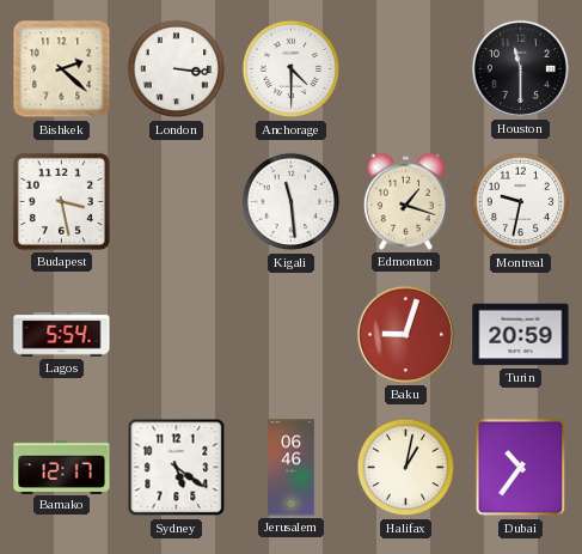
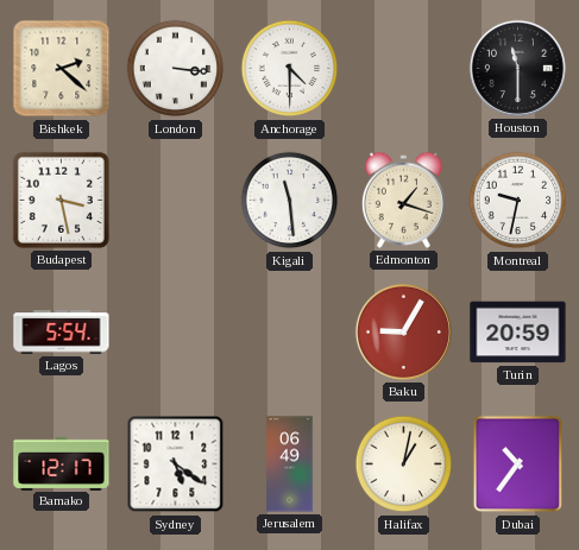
Baku: 9:03 -> 9:05 (403, 331)
Jerusalem: 06:46 -> 06:49 (290, 464)
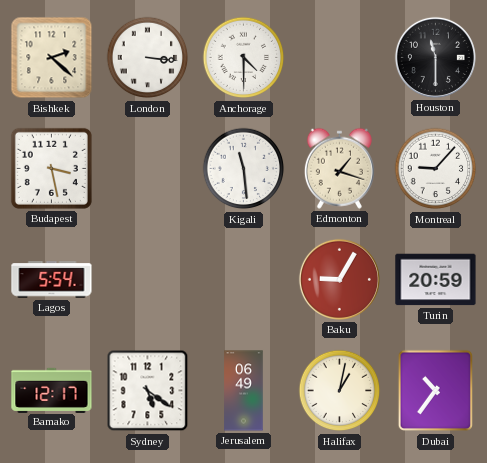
Montreal: 9:32 -> 9:07 (436, 169)
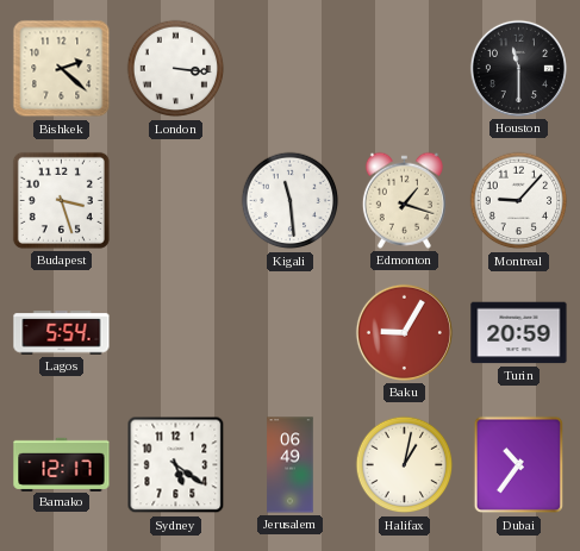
Anchorage: 4:30 -> none (244, 58)
Budapest: 3:28 -> 3:27 (61, 200)
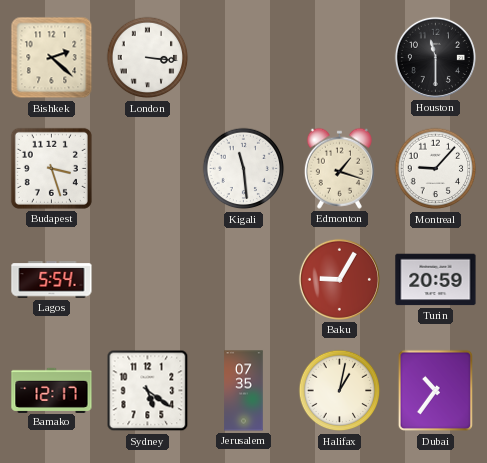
Jerusalem: 06:49 -> 07:35 (244, 391)
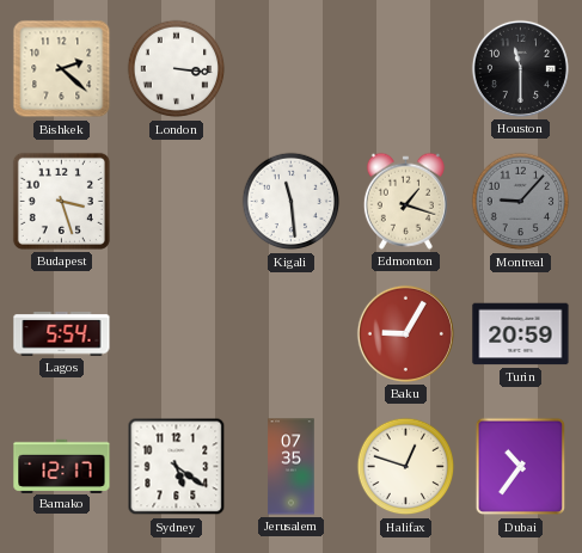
Montreal dial: white -> grey (521, 202)
Halifax: 1:02 -> 12:48 (406, 467)
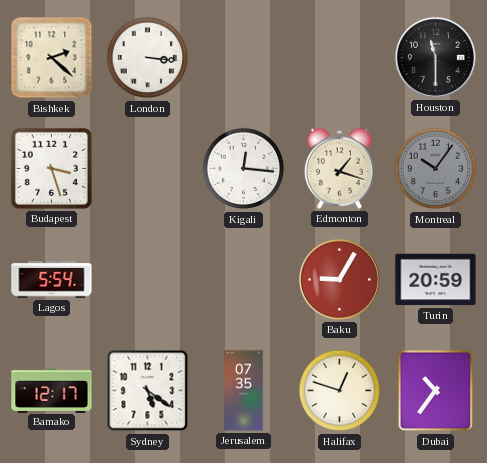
Kigali: 11:29 -> 12:16 (244, 169)
Montreal: 9:07 -> 10:06 (436, 169)
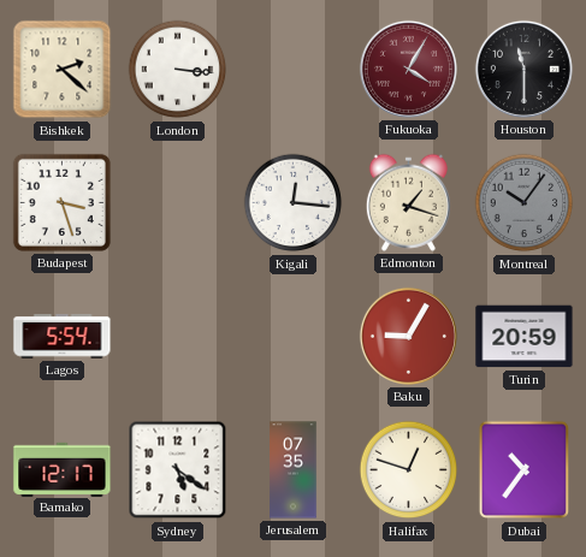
Fukuoka: none -> 4:05 (408, 69)
